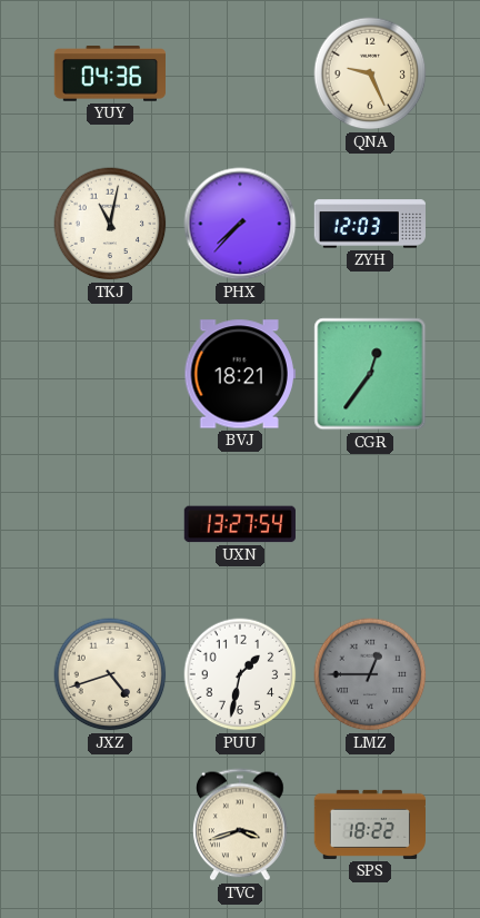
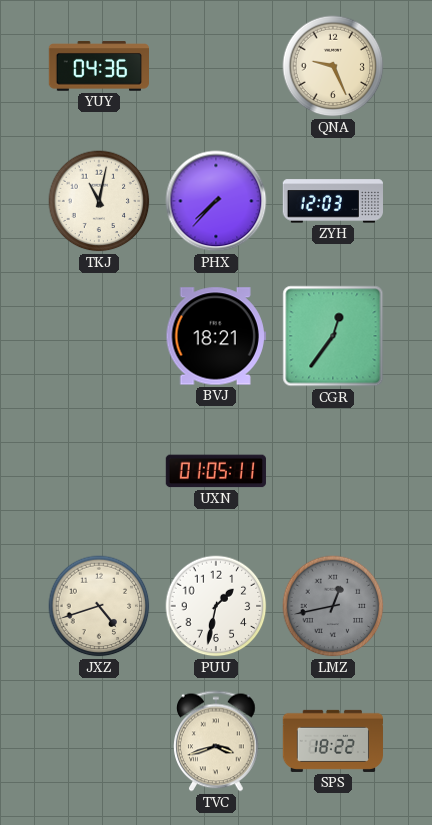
UXN: 13:27 -> 01:05 (216, 471)
LMZ: 12:45 -> 12:43 (333, 606)
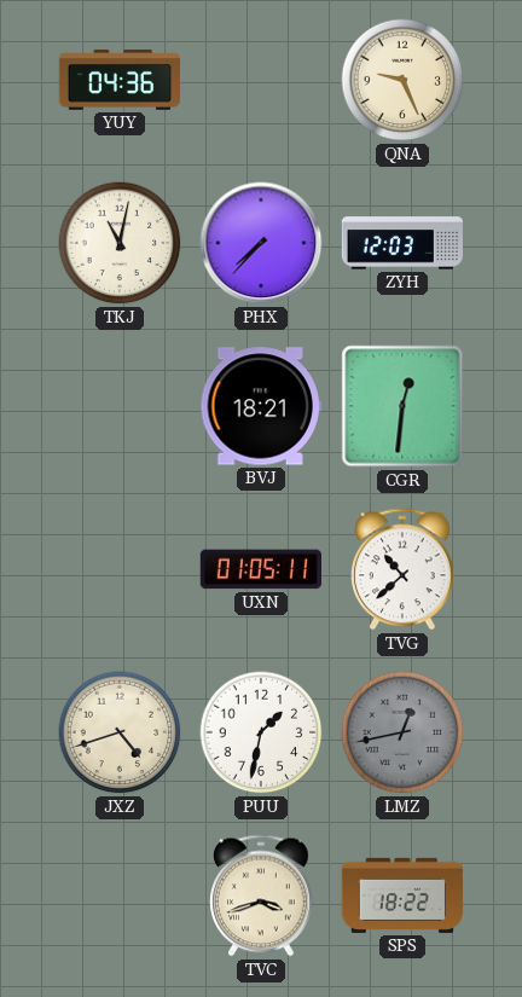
CGR: 12:36 -> 12:31 (402, 406)
TVG: none -> 10:38 (404, 569)
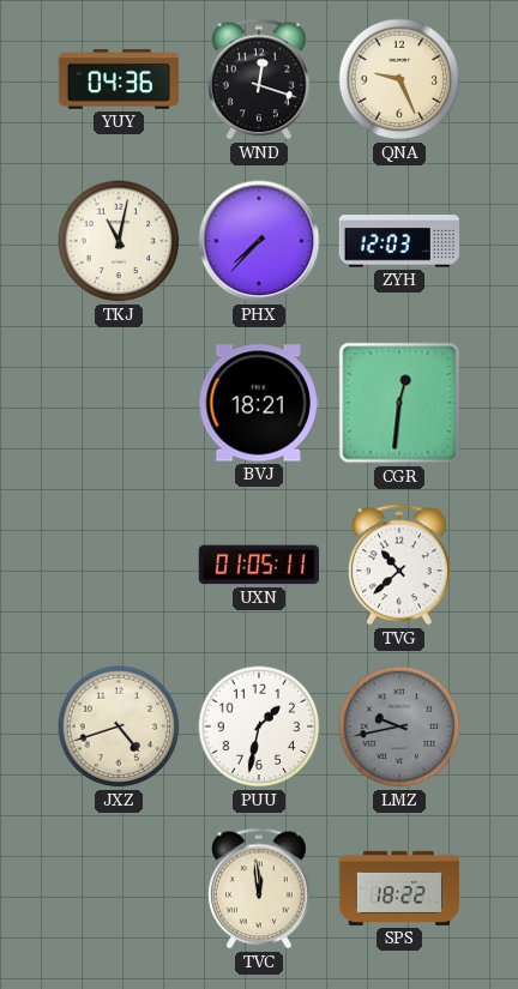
WND: none -> 12:18 (260, 79)
LMZ: 12:43 -> 9:43 (399, 726)
TVC: 3:42 -> 11:59 (260, 888)
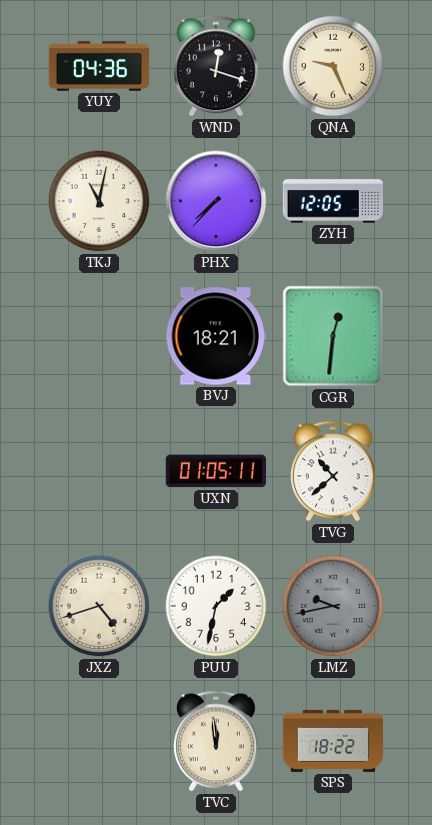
ZYH: 12:03 -> 12:05 (332, 201)
